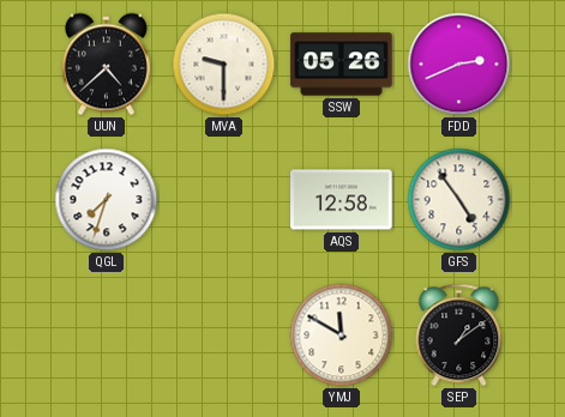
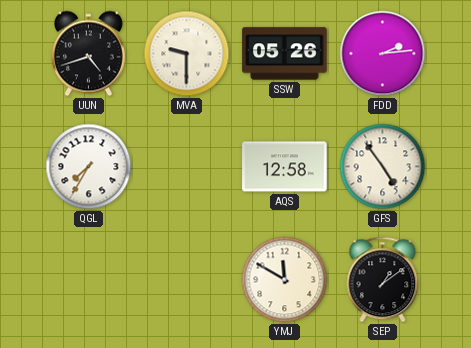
UUN: 4:38 -> 4:42 (88, 54)
FDD: 2:41 -> 2:14 (383, 54)
QGL: 7:33 -> 7:35 (89, 167)
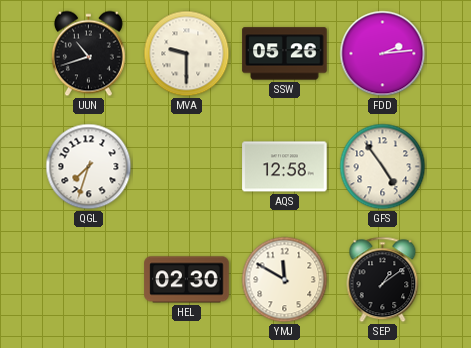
UUN: 4:42 -> 10:42 (88, 54)
QGL: 7:35 -> 7:33 (89, 167)
HEL: none -> 02:30 (187, 280)
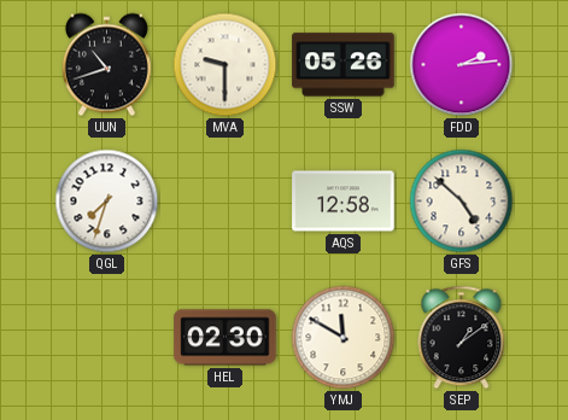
GFS: 4:54 -> 4:52 (462, 202)
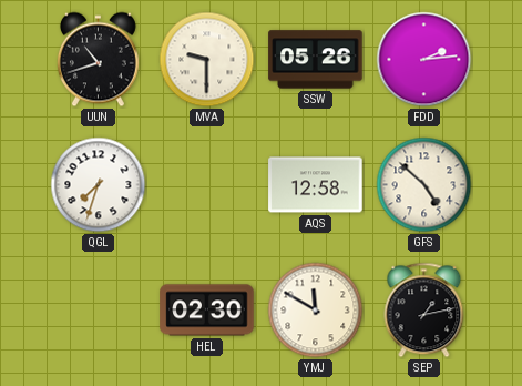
SEP: 1:09 -> 1:13 (424, 311)
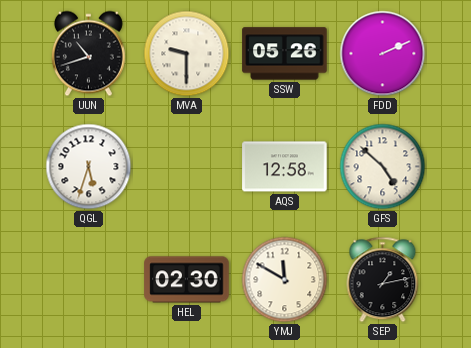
FDD: 2:14 -> 2:11 (383, 54)
QGL: 7:33 -> 5:33 (89, 167)
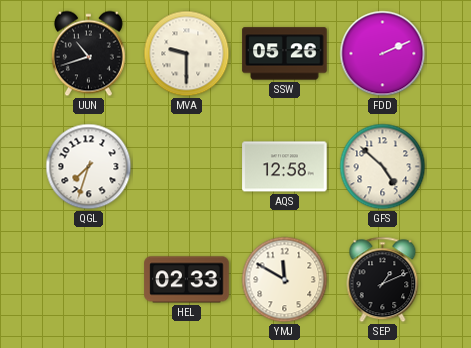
QGL: 5:33 -> 7:33 (89, 167)
HEL: 02:30 -> 02:33 (187, 280)
SEP: 1:13 -> 1:11 (383, 280)
